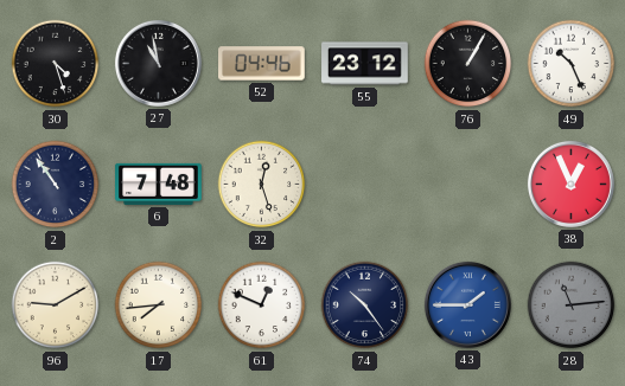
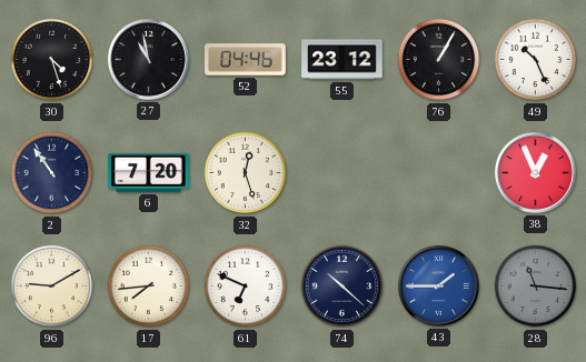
6: 7:48 -> 7:20 (149, 172)
61: 12:49 -> 6:49 (246, 286)
74: 10:24 -> 10:22 (342, 286)
28: 11:14 -> 11:16 (536, 286)
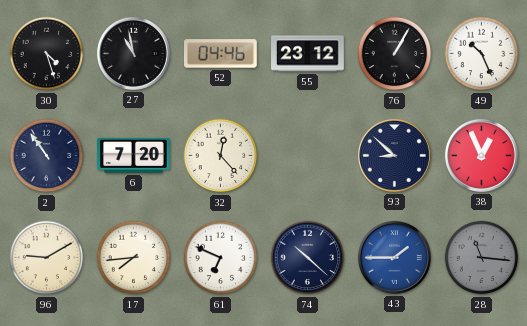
32: 12:27 -> 12:23 (221, 156)
93: none -> 8:52 (394, 155)
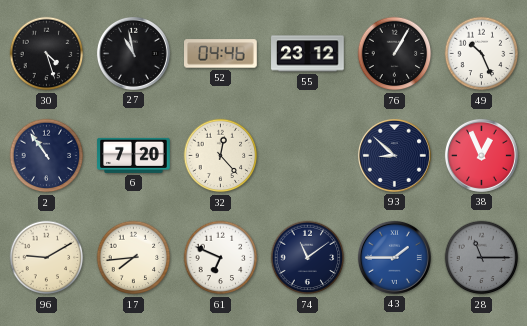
74: 10:22 -> 11:09 (308, 258)
28: 11:16 -> 11:15 (482, 258)
